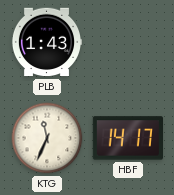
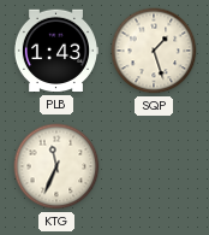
SQP: none -> 1:27 (154, 51)
HBF: 14:17 -> none (127, 138)
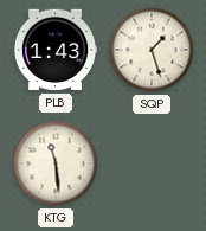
KTG: 11:34 -> 11:29 (56, 163)
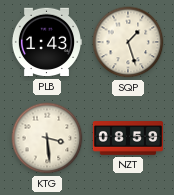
KTG: 11:29 -> 3:29 (47, 138)
NZT: none -> 08:59 (128, 138)
